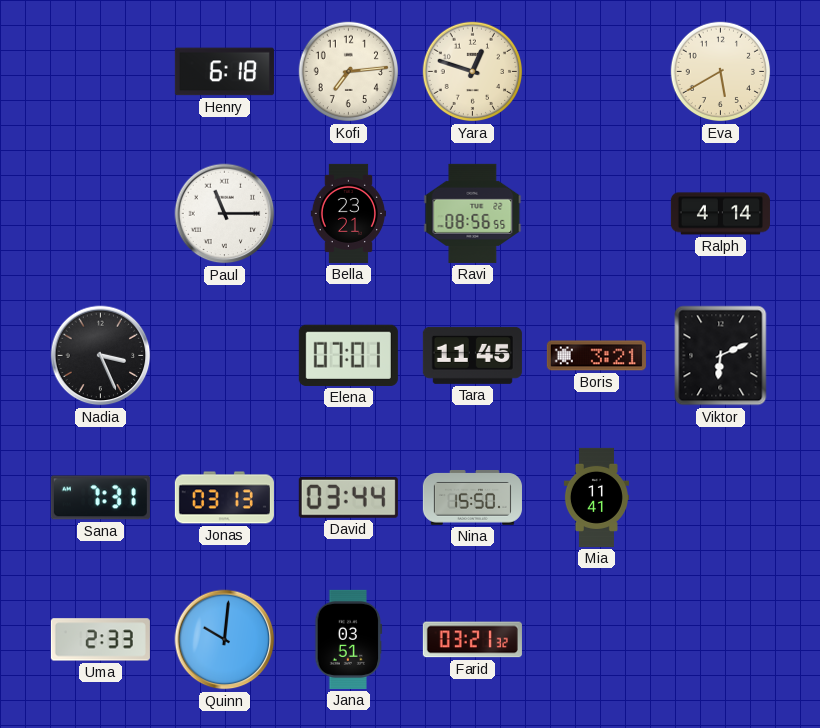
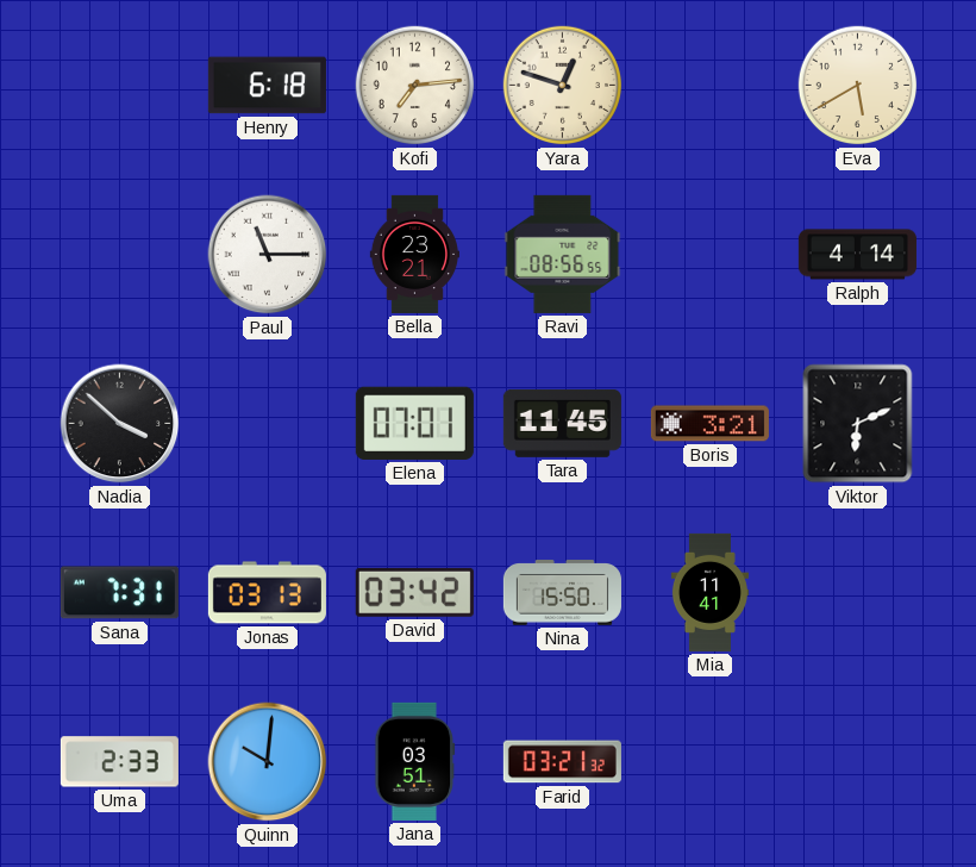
Nadia: 3:26 -> 3:52 (120, 424)
David: 03:44 -> 03:42 (414, 592)
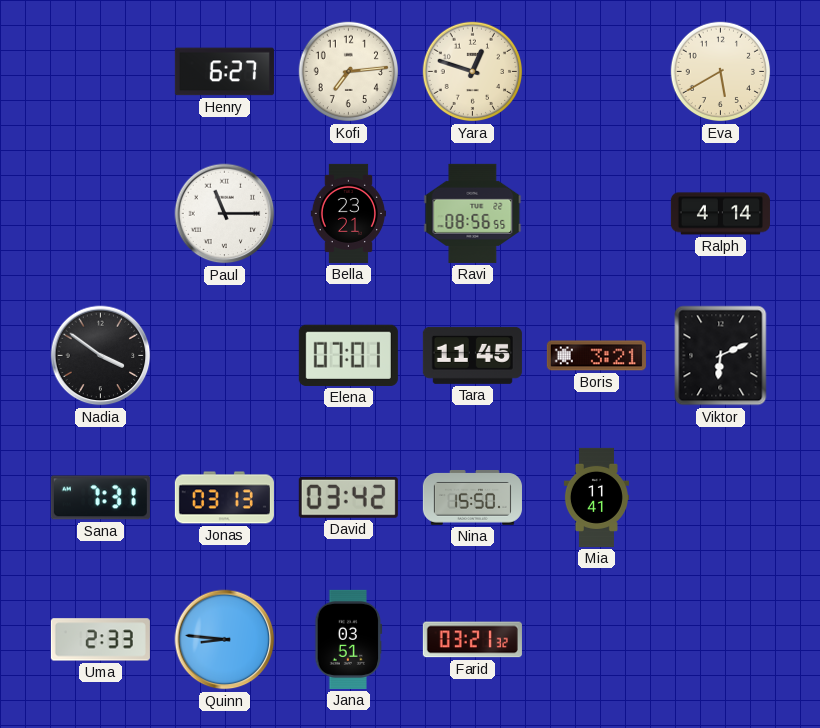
Henry: 6:18 -> 6:27 (224, 72)
Nadia: 3:52 -> 3:51 (101, 356)
Quinn: 10:01 -> 8:46 (225, 640)
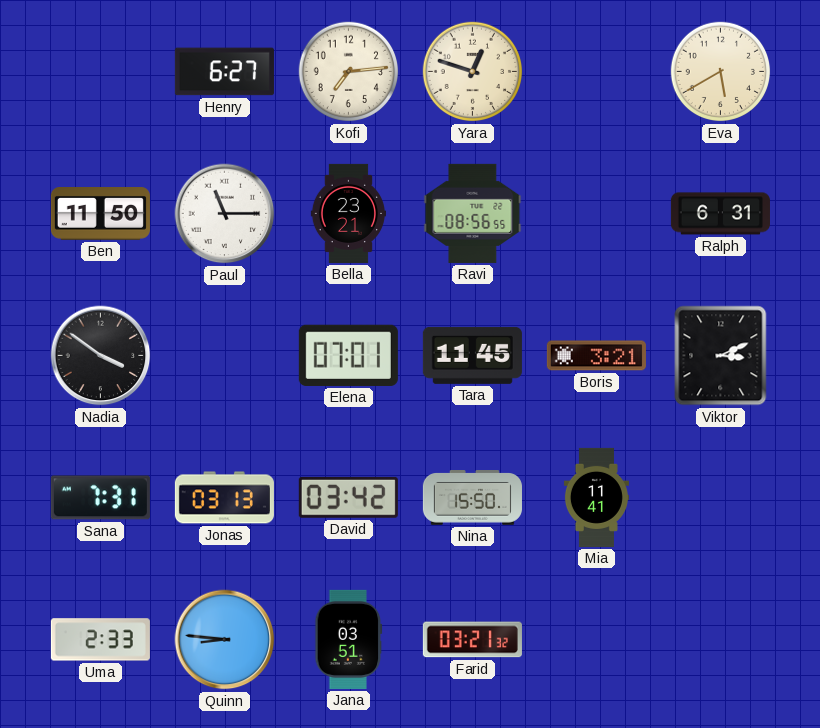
Ben: none -> 11:50 (100, 214)
Ralph: 4:14 -> 6:31 (720, 214)
Viktor: 6:11 -> 3:11 (721, 356)
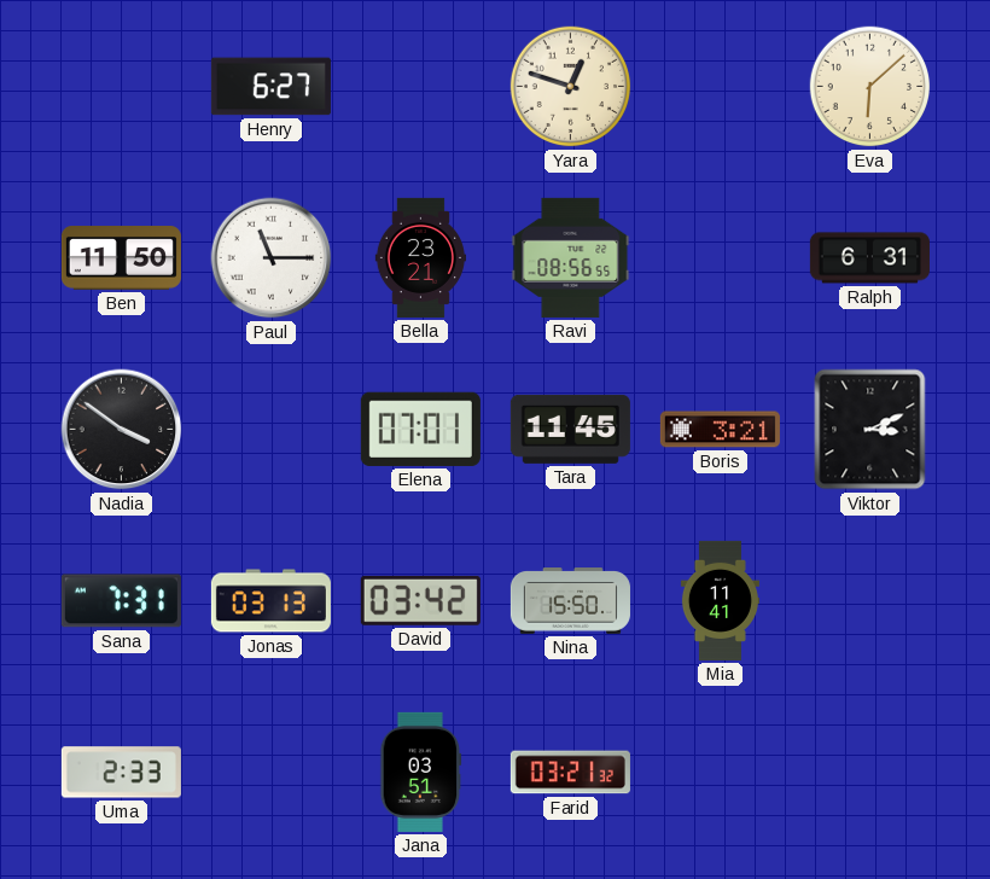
Kofi: 7:14 -> none (349, 72)
Eva: 5:40 -> 6:08 (870, 87)
Quinn: 8:46 -> none (225, 640)
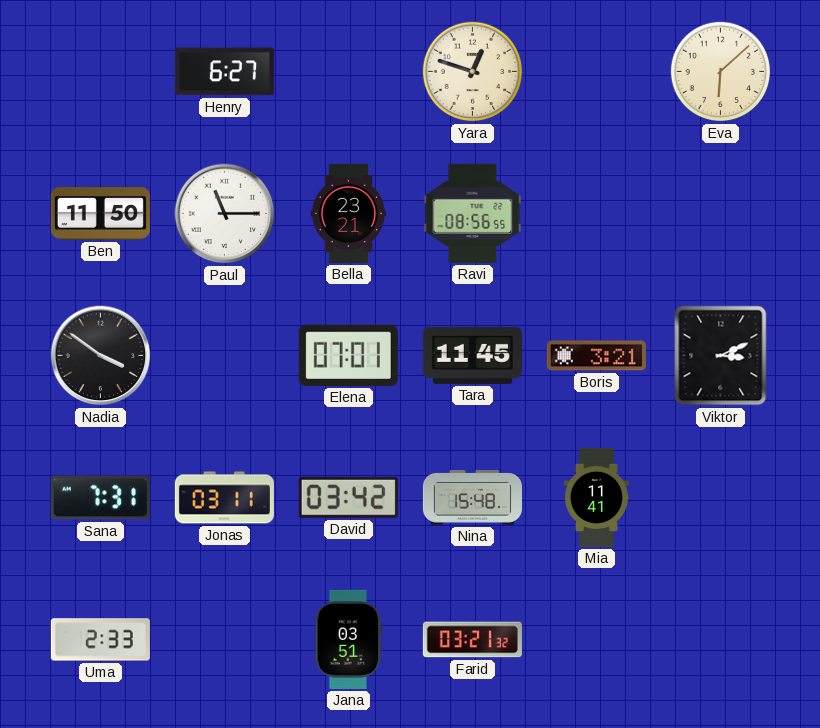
Ralph: 6:31 -> none (869, 258)
Jonas: 03:13 -> 03:11 (224, 498)
Nina: 15:50 -> 15:48 (472, 498)
